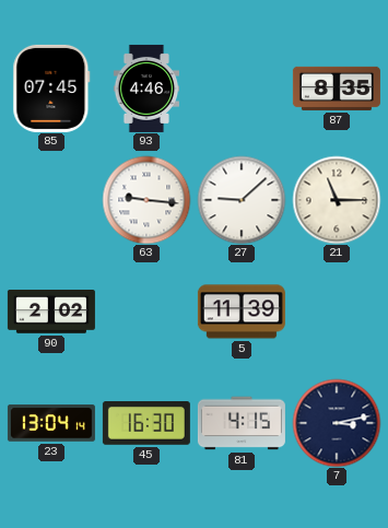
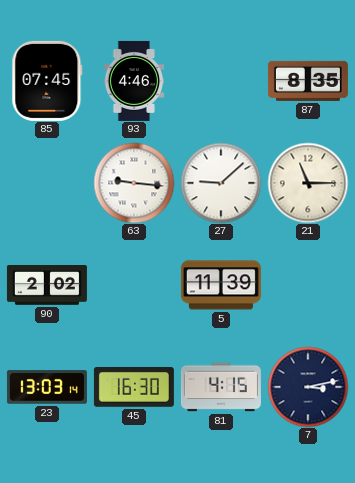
23: 13:04 -> 13:03 (47, 387)
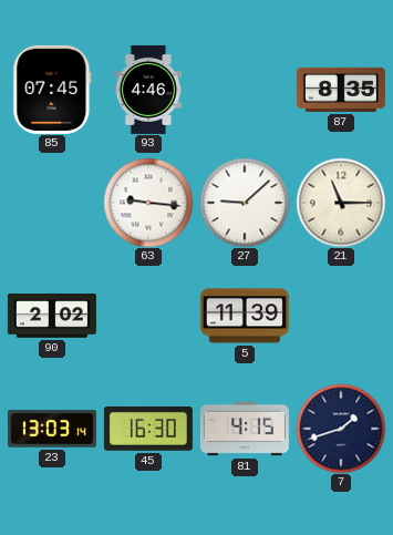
7: 3:13 -> 1:42 (341, 429)
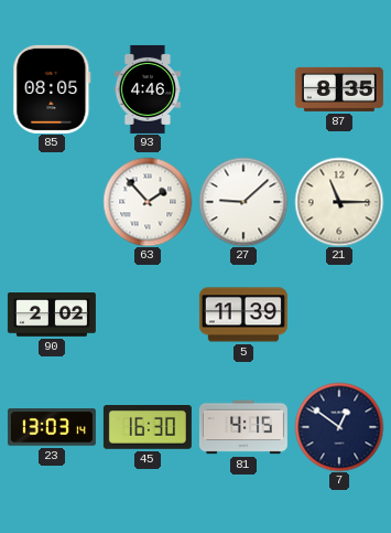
85: 07:45 -> 08:05 (52, 89)
63: 9:16 -> 1:53 (148, 202)
7: 1:42 -> 12:51 (339, 427)
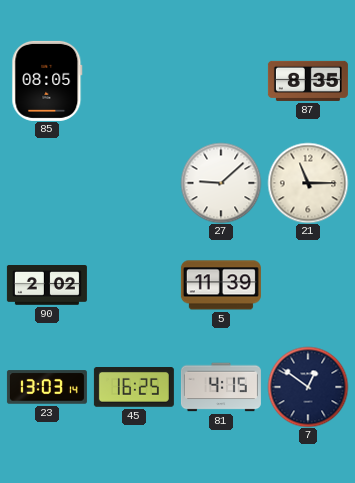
93: 4:46 -> none (146, 89)
63: 1:53 -> none (148, 202)
45: 16:30 -> 16:25 (134, 388)
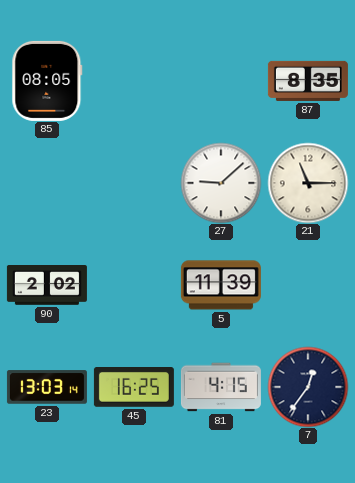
7: 12:51 -> 12:36 (308, 387)
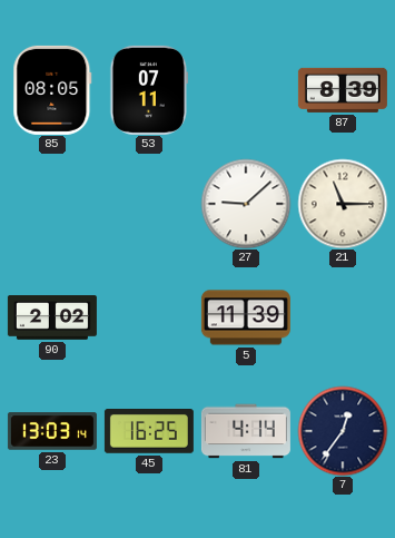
53: none -> 07:11 (149, 90)
87: 8:35 -> 8:39 (343, 90)
81: 4:15 -> 4:14 (246, 431)
